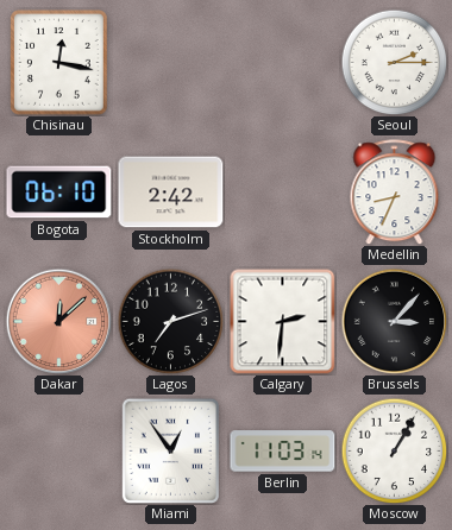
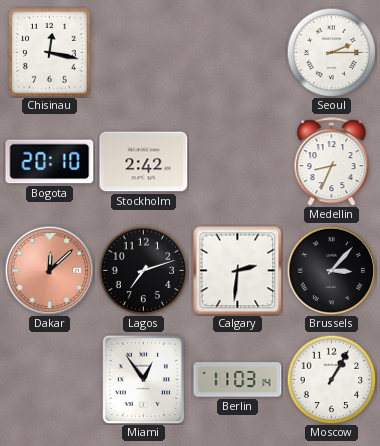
Bogota: 06:10 -> 20:10 (50, 162)
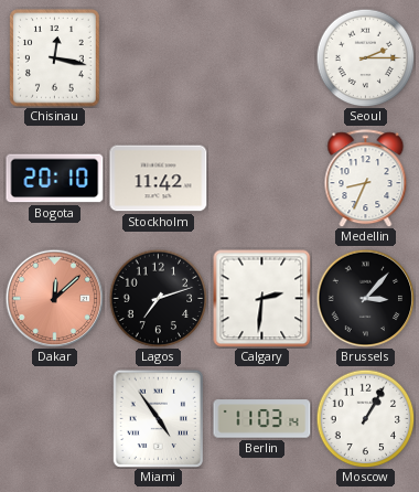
Stockholm: 2:42 -> 11:42 (159, 179)
Miami: 12:54 -> 4:54 (159, 418)
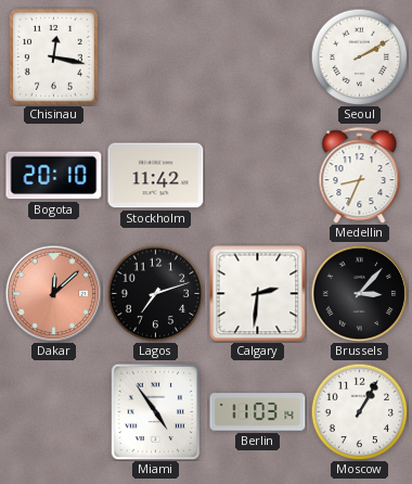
Seoul: 2:15 -> 2:10 (359, 56)
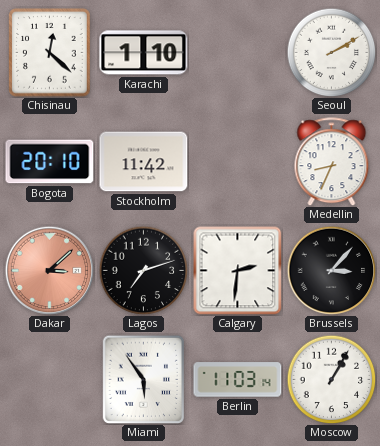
Chisinau: 12:17 -> 12:22 (50, 53)
Karachi: none -> 1:10 (144, 53)
Dakar: 12:08 -> 3:08 (49, 270)
Miami: 4:54 -> 5:54 (144, 379)
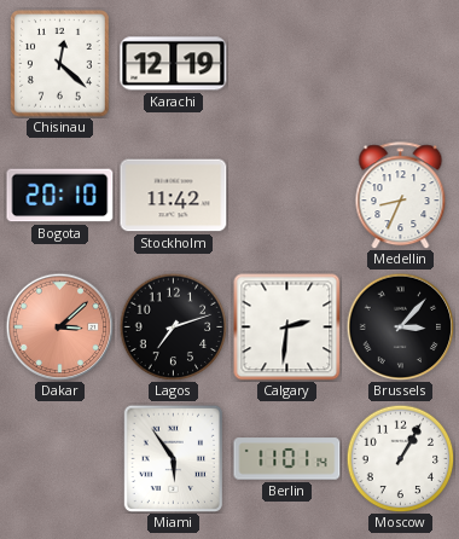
Karachi: 1:10 -> 12:19 (174, 64)
Seoul: 2:10 -> none (331, 52)
Berlin: 11:03 -> 11:01 (287, 459)
